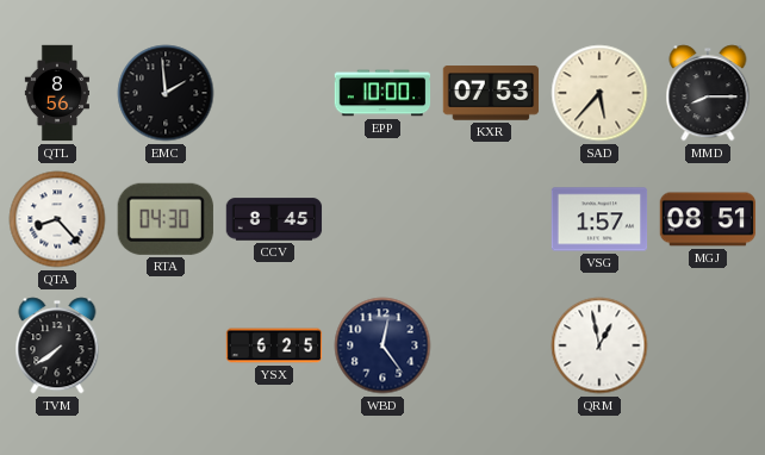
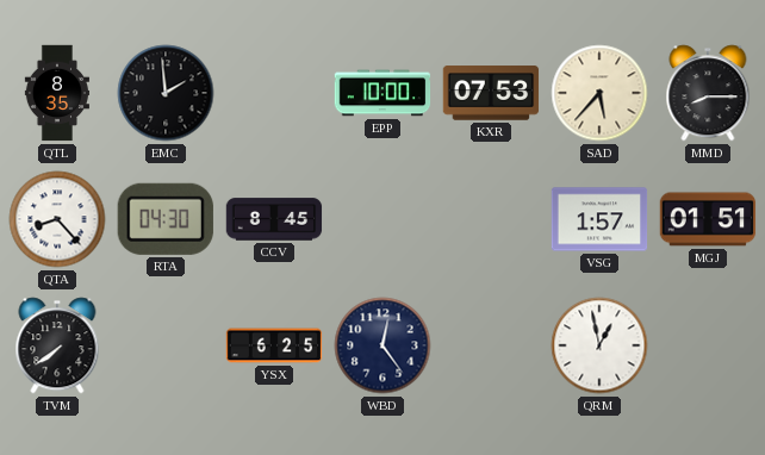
QTL: 8:56 -> 8:35 (57, 93)
MGJ: 08:51 -> 01:51 (708, 219)
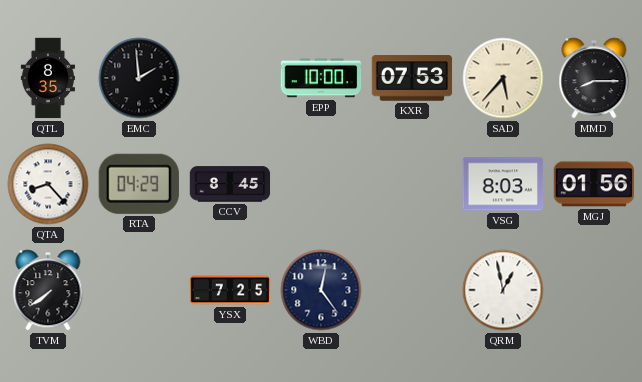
RTA: 04:30 -> 04:29 (139, 184)
VSG: 1:57 -> 8:03 (503, 184)
MGJ: 01:51 -> 01:56 (594, 184)
YSX: 6:25 -> 7:25 (230, 290)
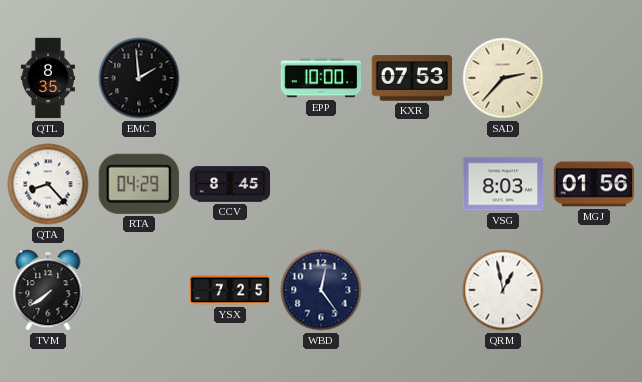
SAD: 5:37 -> 2:37 (503, 78)
MMD: 8:15 -> none (594, 78)
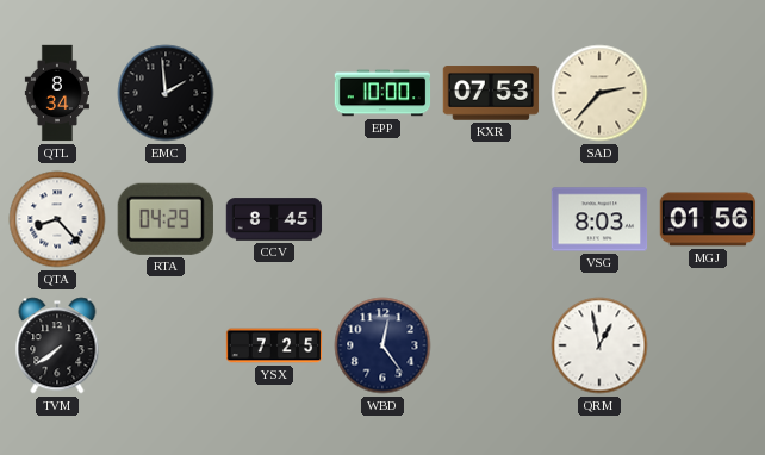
QTL: 8:35 -> 8:34 (57, 93)
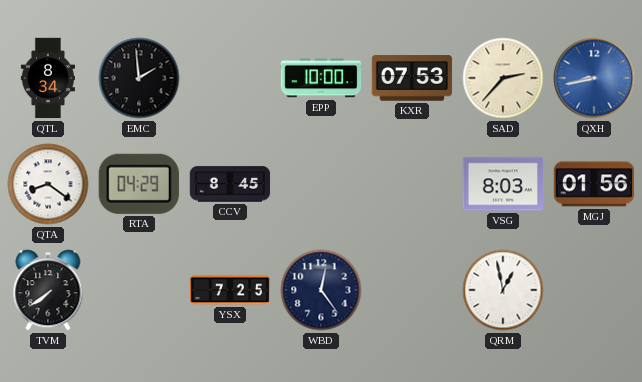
QXH: none -> 8:43 (594, 78)
QTA: 8:23 -> 8:21 (48, 184)
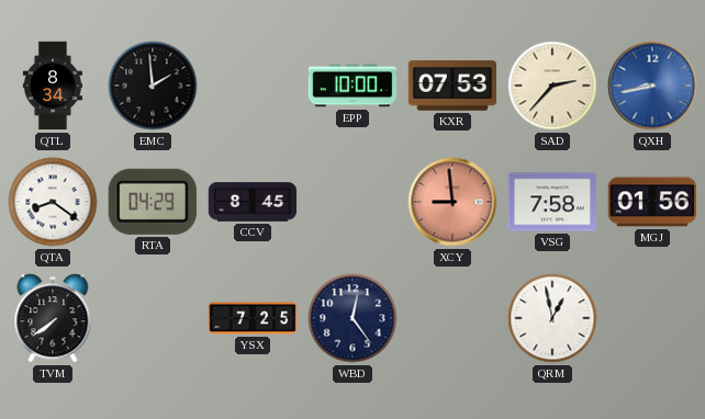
XCY: none -> 8:59 (452, 202)
VSG: 8:03 -> 7:58 (552, 202)
